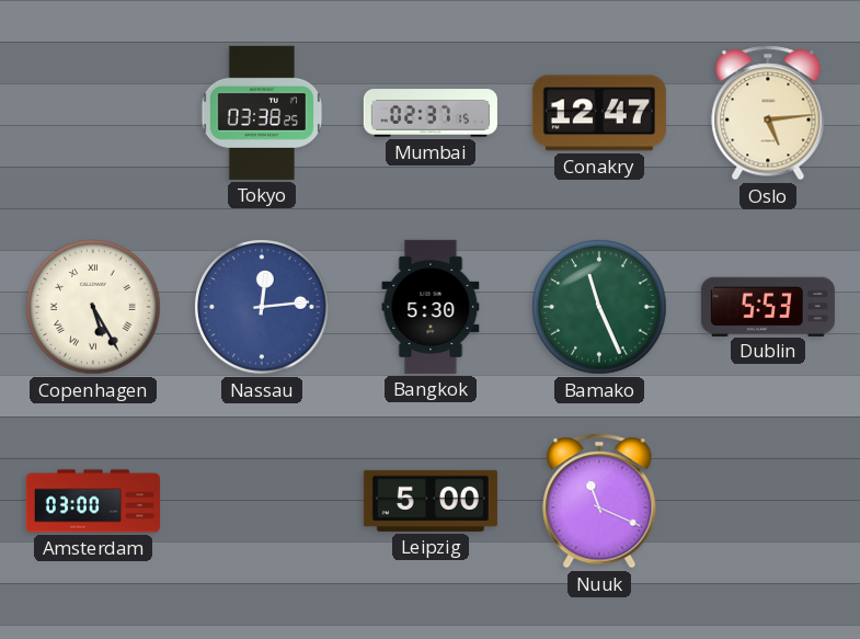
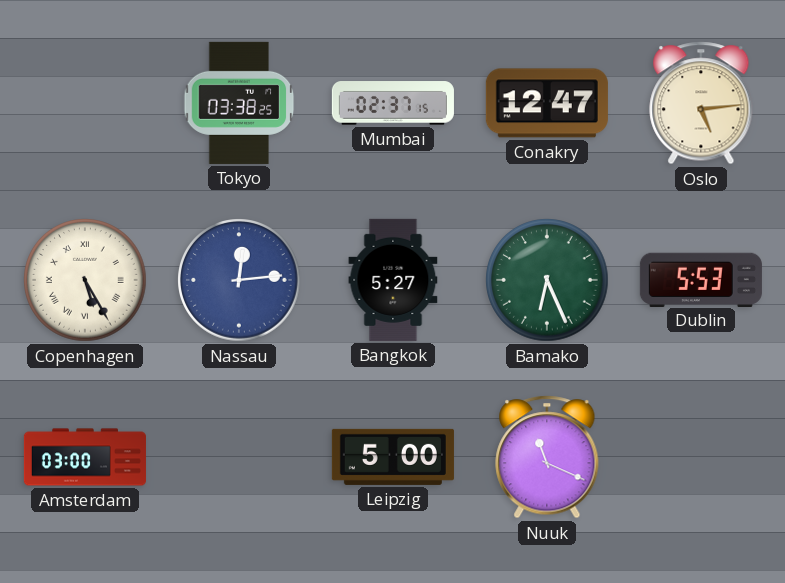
Bangkok: 5:30 -> 5:27 (393, 280)
Bamako: 11:26 -> 6:26 (547, 280)
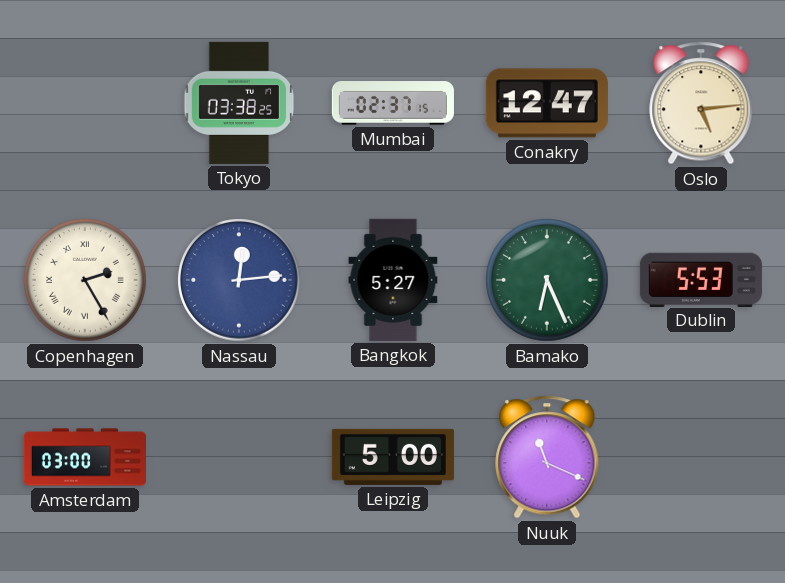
Copenhagen: 5:25 -> 2:25 (85, 280)
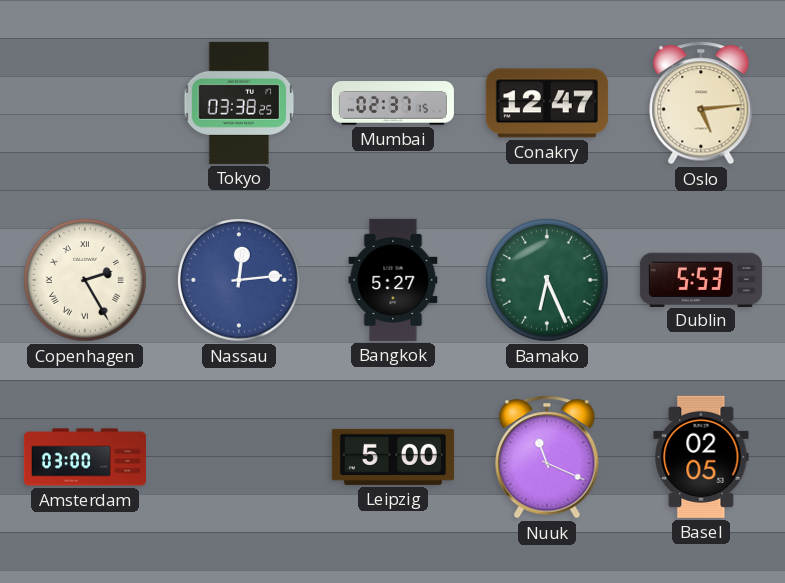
Basel: none -> 02:05 (701, 457)
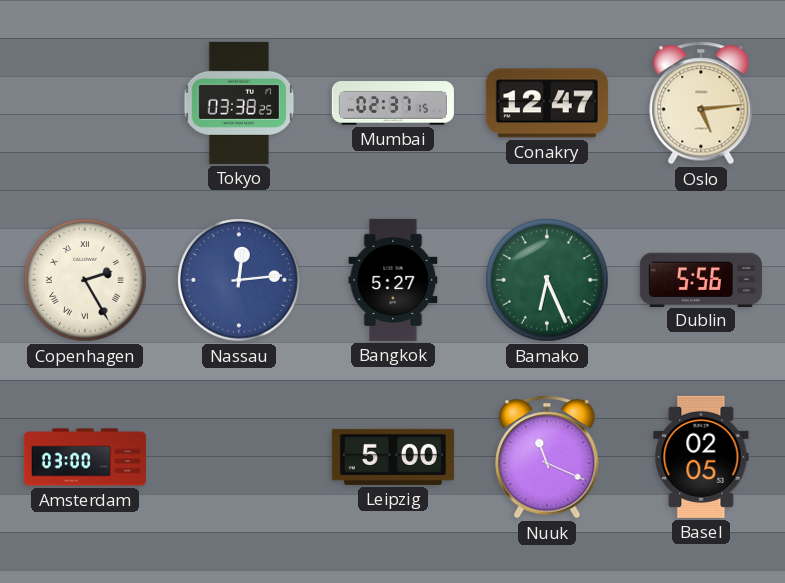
Dublin: 5:53 -> 5:56 (701, 279)
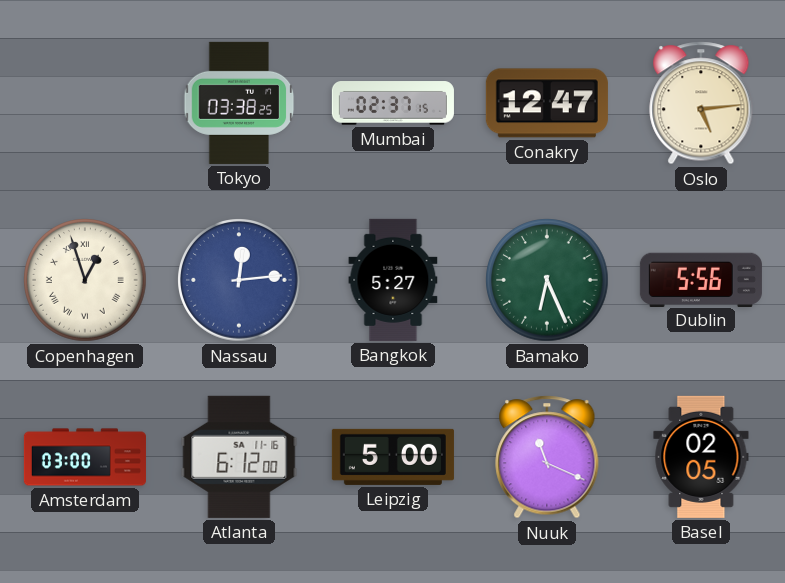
Copenhagen: 2:25 -> 12:57 (85, 280)
Atlanta: none -> 6:12 (239, 457)
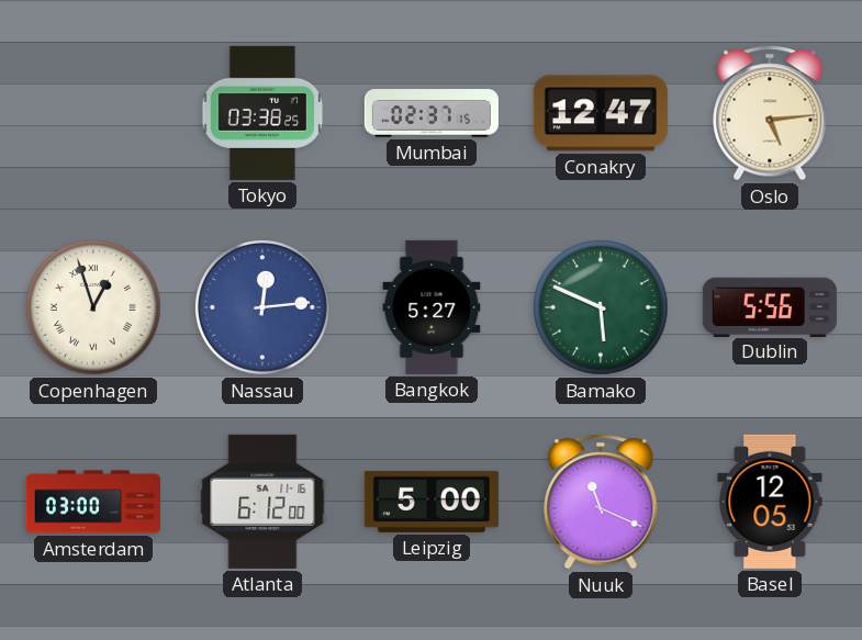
Bamako: 6:26 -> 5:49 (601, 307)
Basel: 02:05 -> 12:05 (770, 502)
